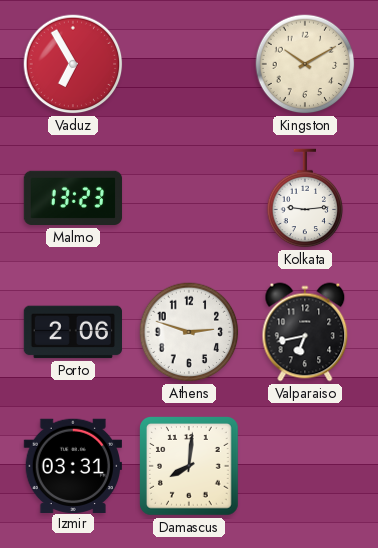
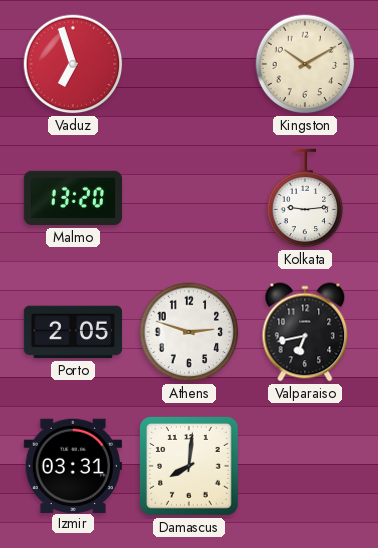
Vaduz: 6:55 -> 6:57 (73, 64)
Malmo: 13:23 -> 13:20 (73, 198)
Porto: 2:06 -> 2:05 (73, 332)
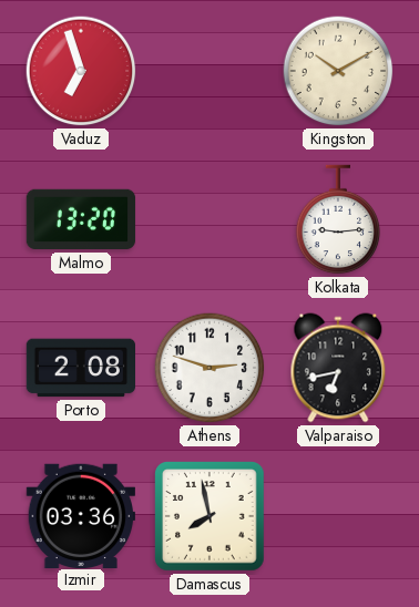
Porto: 2:05 -> 2:08 (81, 368)
Izmir: 03:31 -> 03:36 (80, 515)
Damascus: 8:01 -> 7:58 (211, 517)
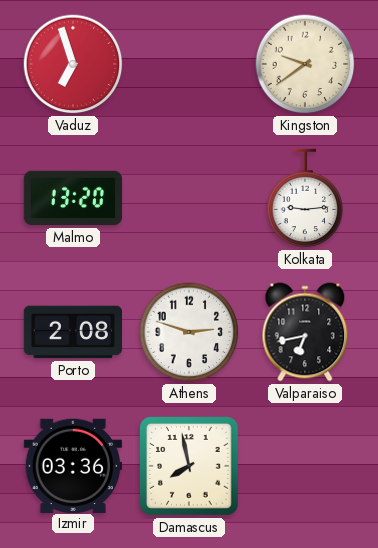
Kingston: 10:10 -> 9:39 (305, 64)
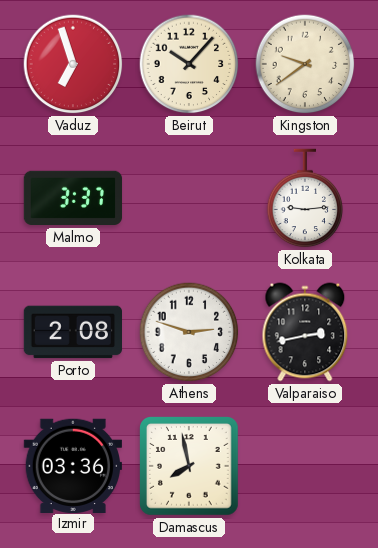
Beirut: none -> 10:07 (189, 64)
Malmo: 13:20 -> 3:37 (73, 198)
Valparaiso: 6:43 -> 2:43 (305, 332)
